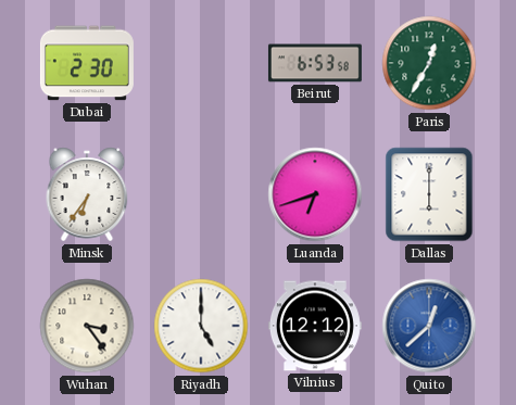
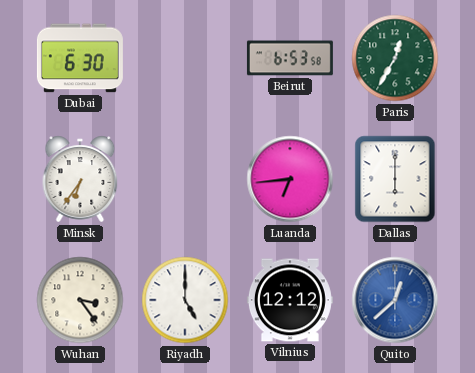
Dubai: 2:30 -> 6:30 (80, 58)
Luanda: 6:42 -> 6:44 (290, 179)
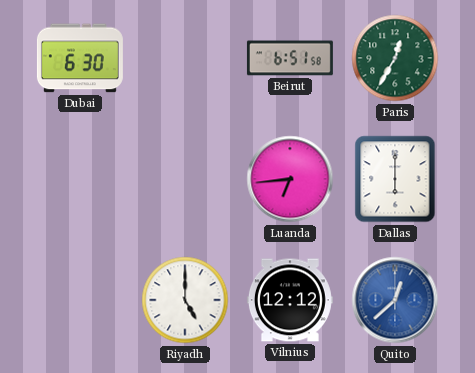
Beirut: 6:53 -> 6:51 (290, 58)
Minsk: 6:36 -> none (80, 179)
Wuhan: 3:24 -> none (80, 300)
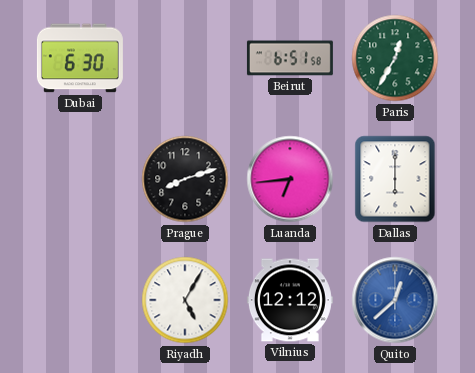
Prague: none -> 8:12 (185, 179)
Riyadh: 5:00 -> 5:05 (185, 300)
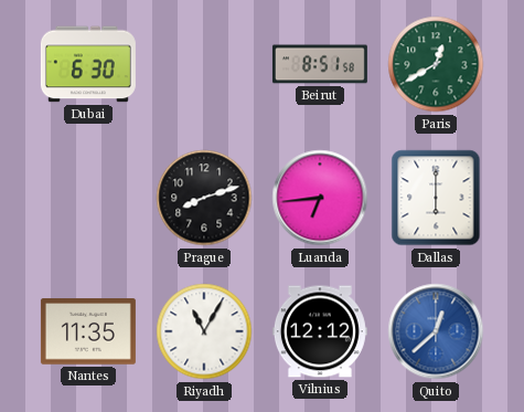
Beirut: 6:51 -> 8:51 (320, 64)
Paris: 12:35 -> 12:40 (436, 64)
Nantes: none -> 11:35 (88, 331)
Riyadh: 5:05 -> 11:05 (204, 331)
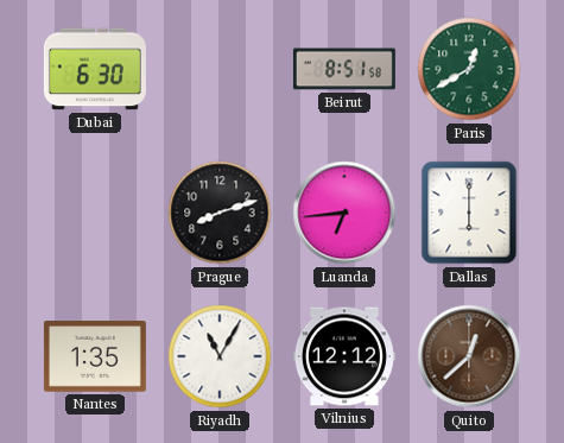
Nantes: 11:35 -> 1:35 (95, 356)
Quito dial: blue -> brown (469, 356)
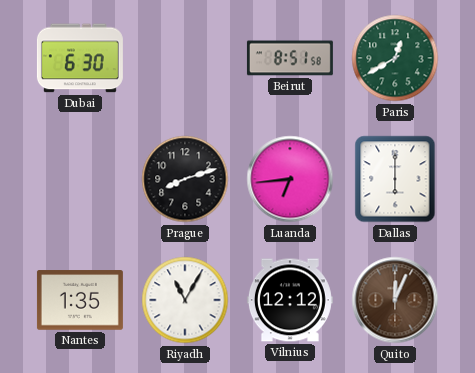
Quito: 12:38 -> 12:04 (395, 300)
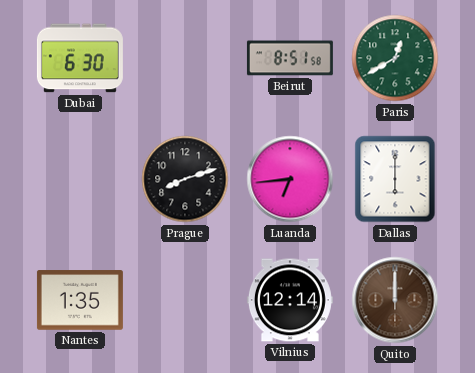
Riyadh: 11:05 -> none (185, 300)
Vilnius: 12:12 -> 12:14 (290, 300)
Quito: 12:04 -> 12:00 (395, 300)
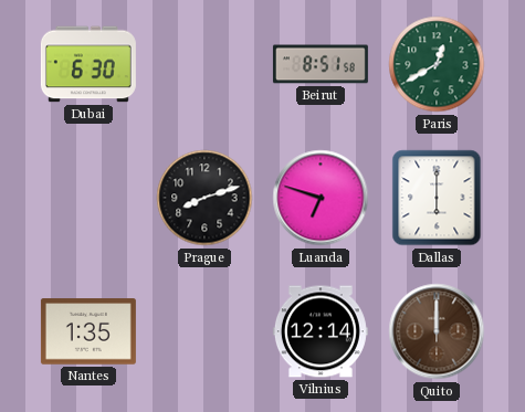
Luanda: 6:44 -> 6:48 (321, 198)
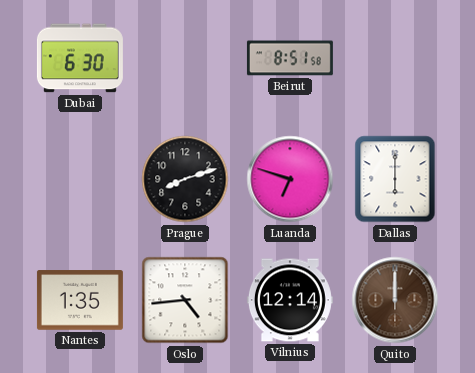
Paris: 12:40 -> none (437, 64)
Oslo: none -> 4:44 (185, 300)
